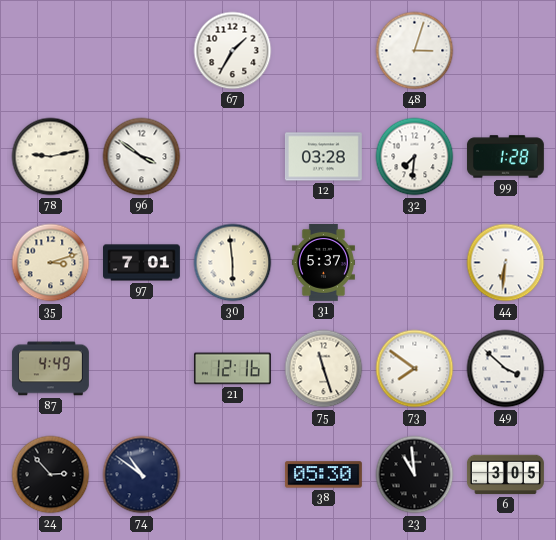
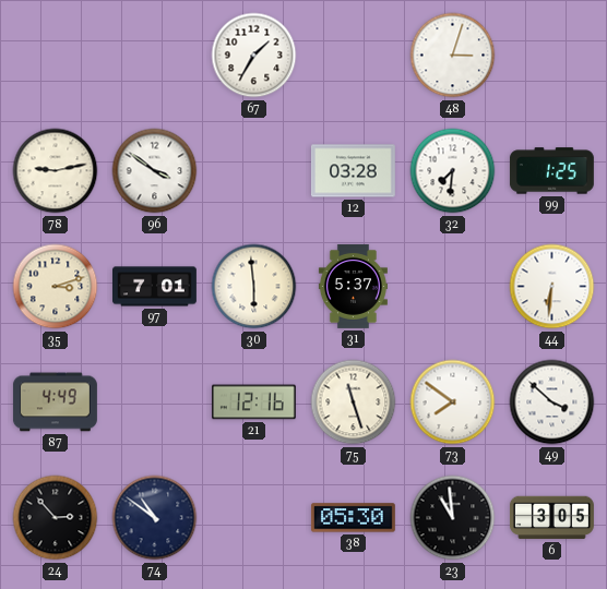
99: 1:28 -> 1:25 (551, 171)
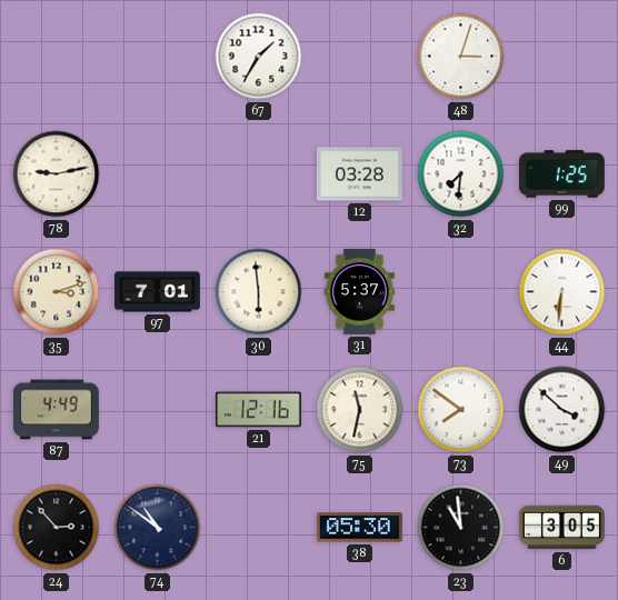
96: 3:51 -> none (155, 171)
75: 11:27 -> 11:32 (360, 410)
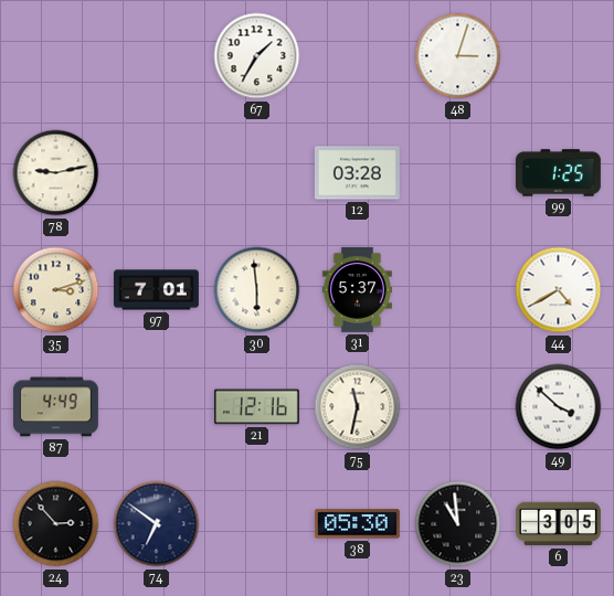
32: 7:31 -> none (461, 174)
44: 6:31 -> 4:40 (559, 290)
73: 7:51 -> none (461, 410)
74: 10:51 -> 6:51 (157, 524)
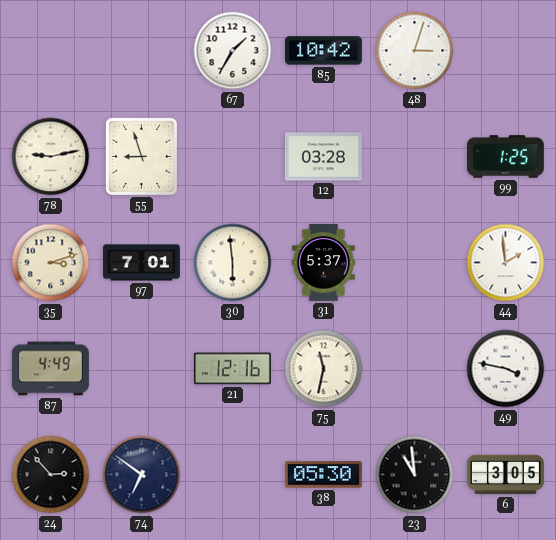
85: none -> 10:42 (323, 51)
55: none -> 8:57 (141, 156)
44: 4:40 -> 1:59 (506, 263)
49: 3:52 -> 3:47 (506, 369)
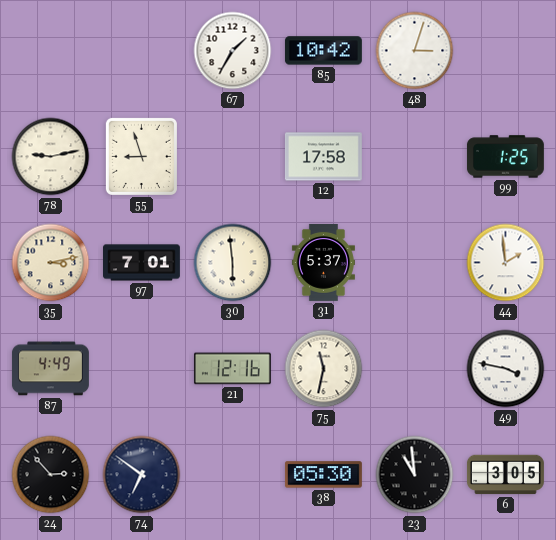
12: 03:28 -> 17:58 (323, 157)
35: 3:12 -> 3:13 (51, 263)
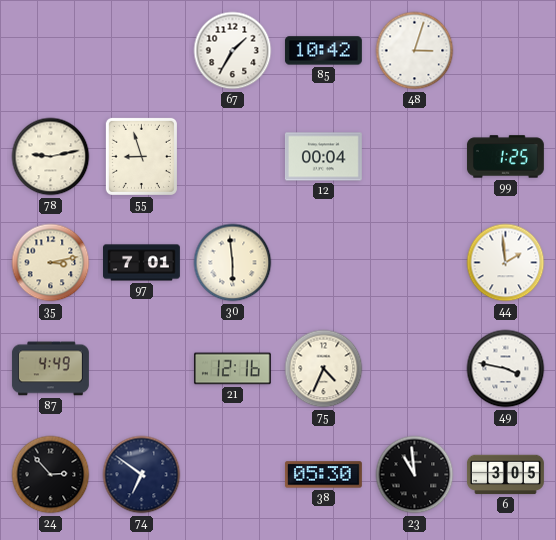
12: 17:58 -> 00:04 (323, 157)
31: 5:37 -> none (323, 262)
75: 11:32 -> 4:34 (324, 369)
